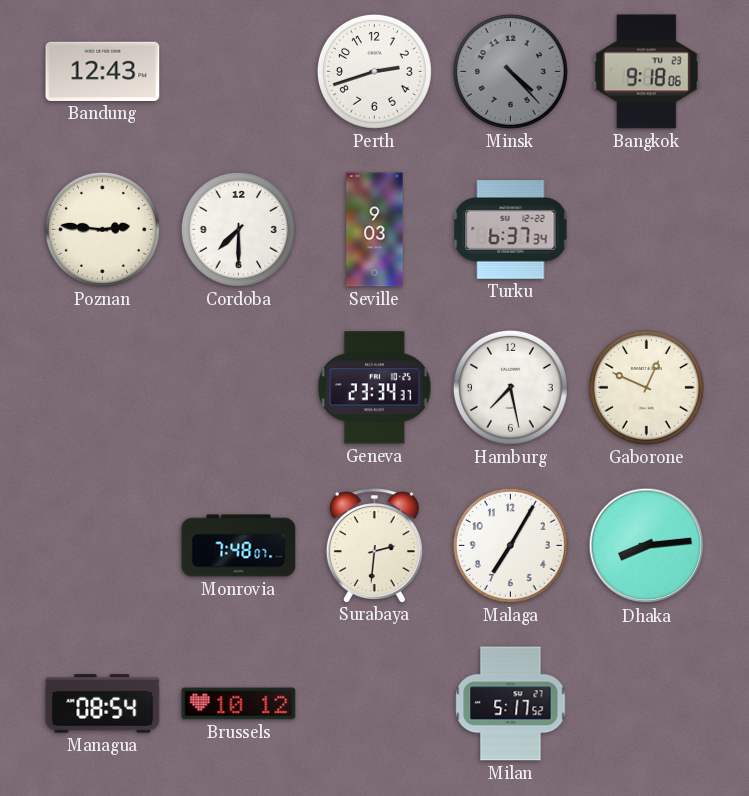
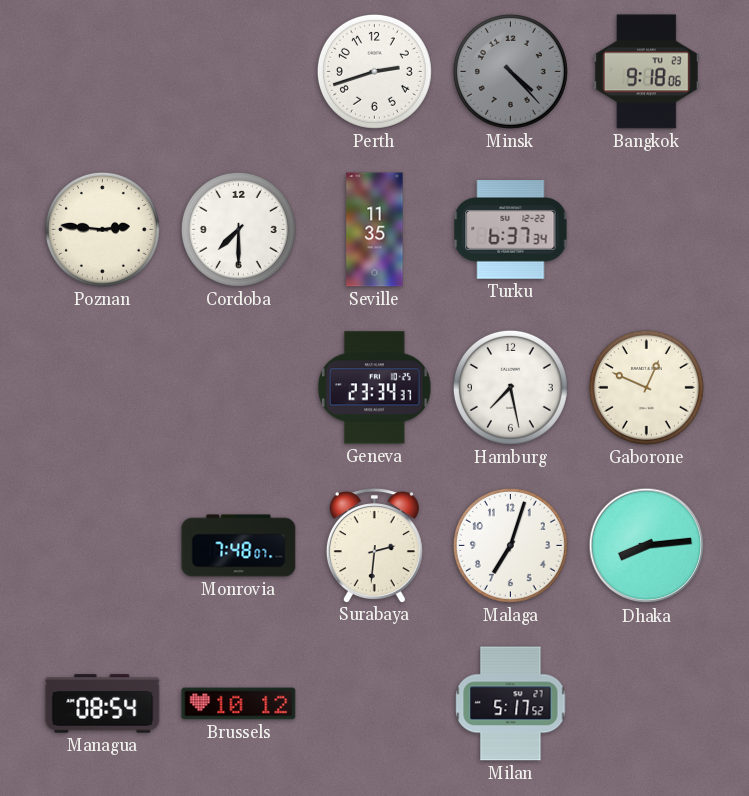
Bandung: 12:43 -> none (103, 71)
Seville: 9:03 -> 11:35 (375, 230)
Malaga: 7:05 -> 7:03 (510, 545)
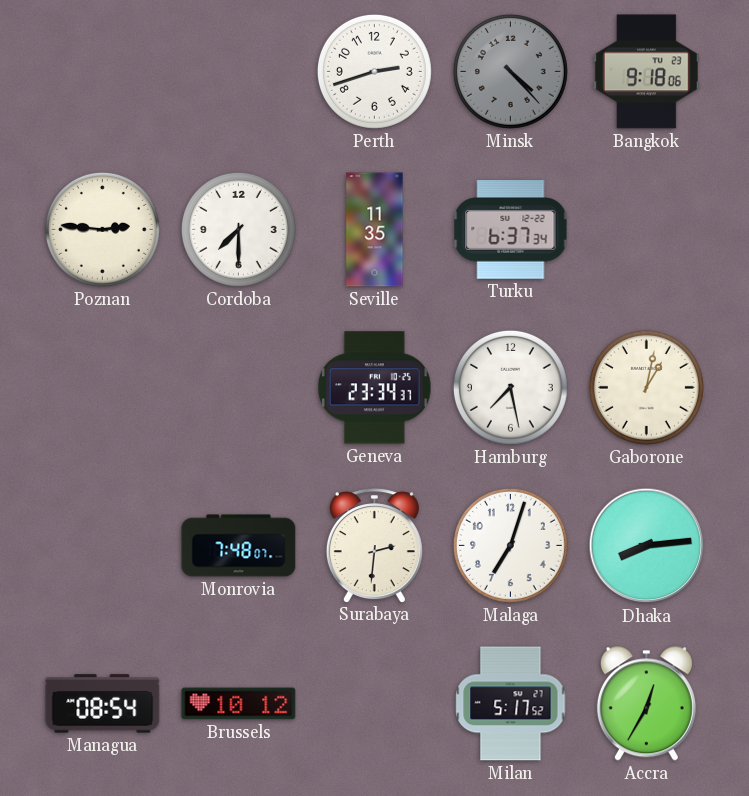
Gaborone: 12:49 -> 1:02 (646, 387)
Accra: none -> 12:35 (646, 704)
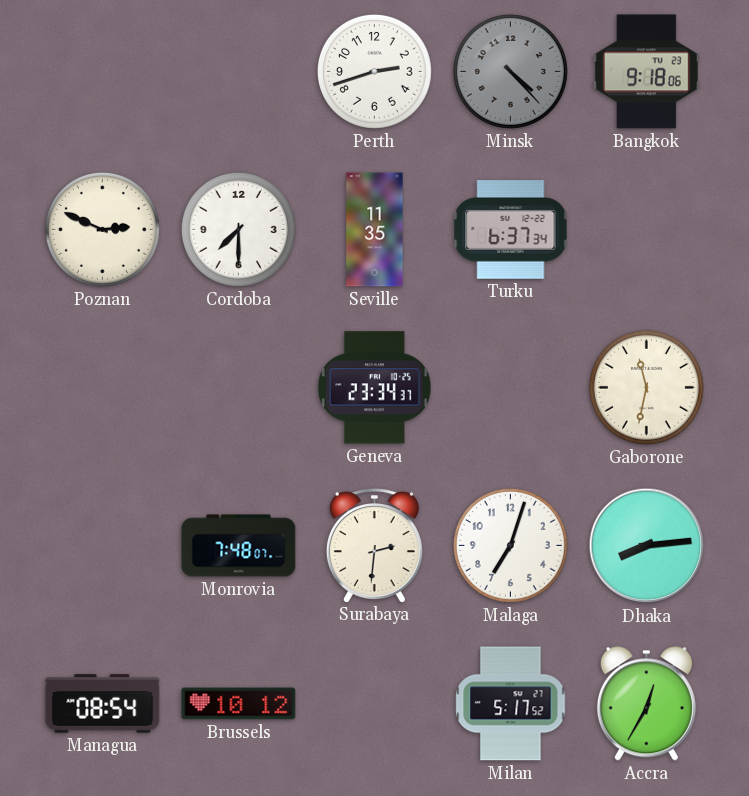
Poznan: 2:46 -> 2:49 (102, 229)
Hamburg: 7:28 -> none (510, 387)
Gaborone: 1:02 -> 11:32 (646, 387)
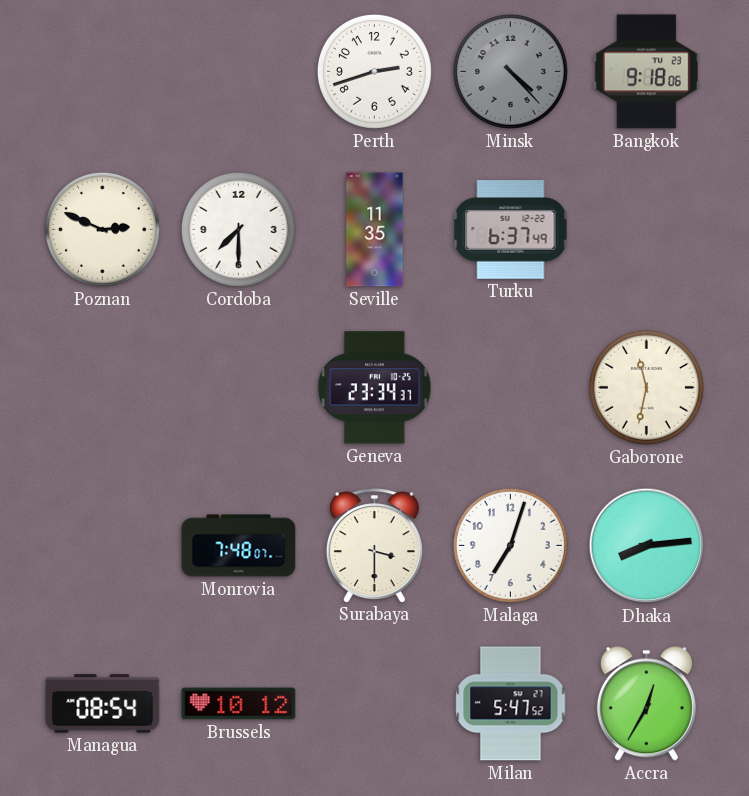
Turku: 6:37:34 -> 6:37:49 (511, 230)
Surabaya: 2:31 -> 3:30 (374, 545)
Milan: 5:17 -> 5:47 (511, 704)
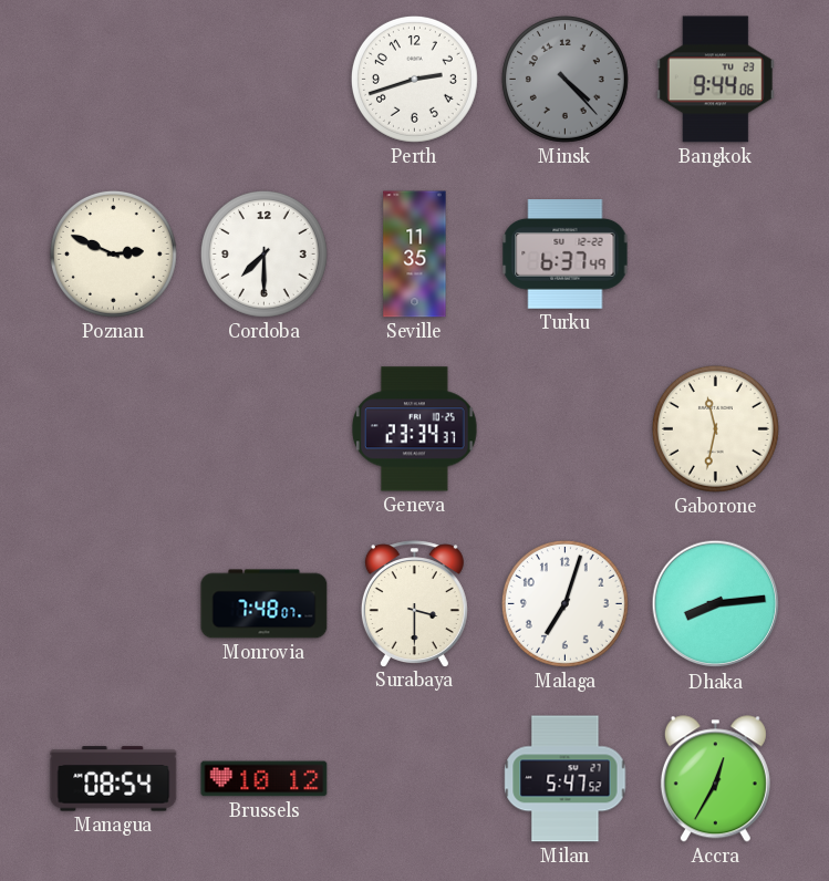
Bangkok: 9:18 -> 9:44 (715, 80)
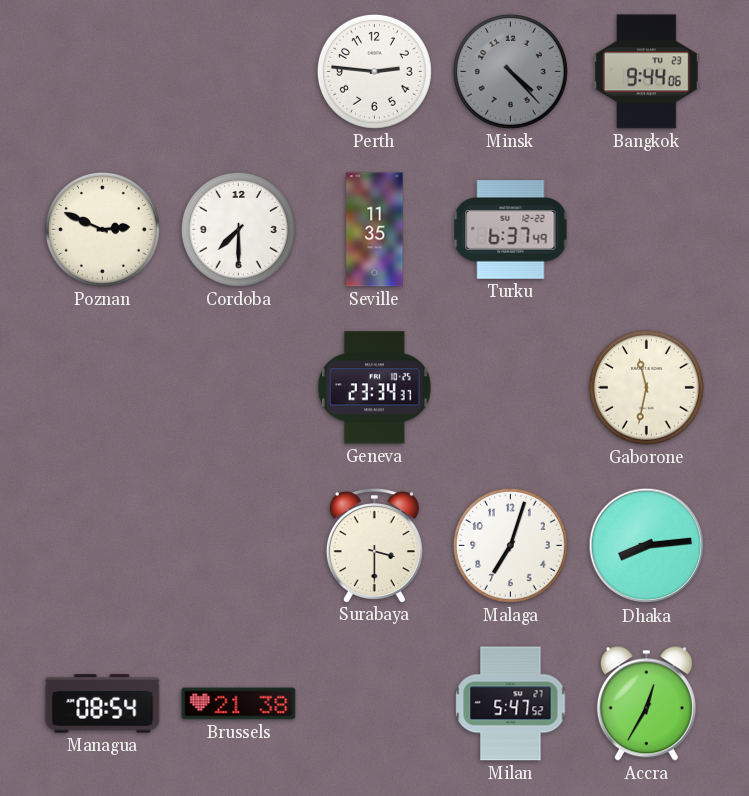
Perth: 2:42 -> 2:46 (374, 71)
Monrovia: 7:48 -> none (265, 604)
Brussels: 10:12 -> 21:38 (239, 704)
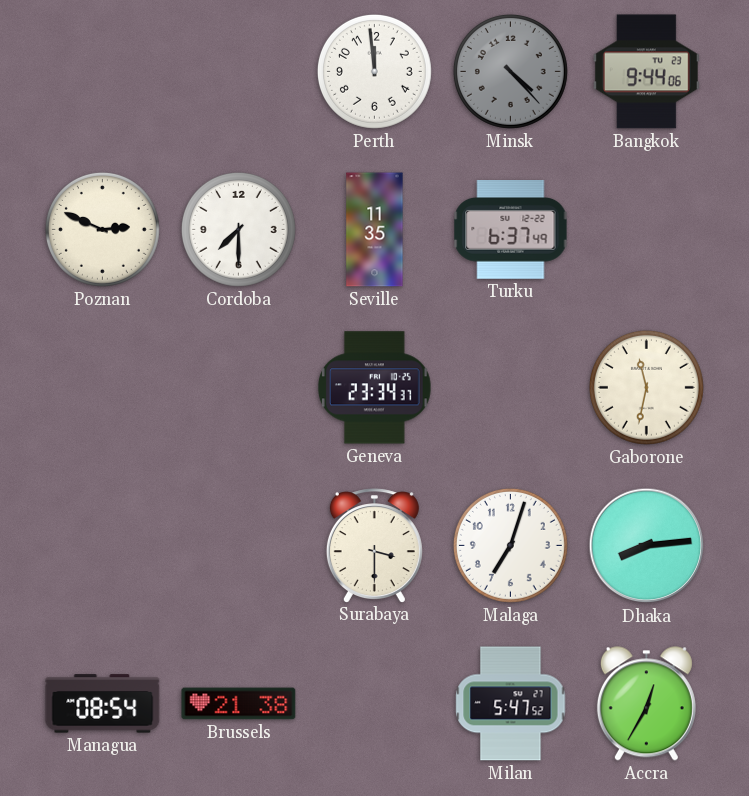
Perth: 2:46 -> 11:59 (374, 71)
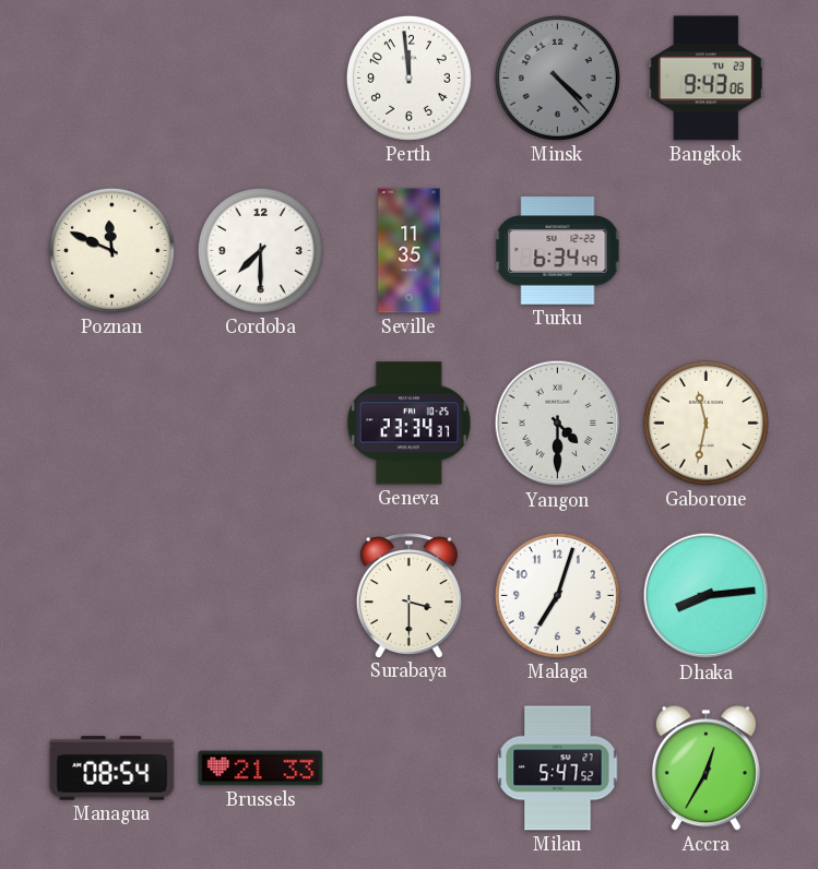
Bangkok: 9:44 -> 9:43 (706, 79)
Poznan: 2:49 -> 11:49 (111, 250)
Turku: 6:37 -> 6:34 (558, 251)
Yangon: none -> 4:30 (558, 424)
Brussels: 21:38 -> 21:33 (261, 769)
